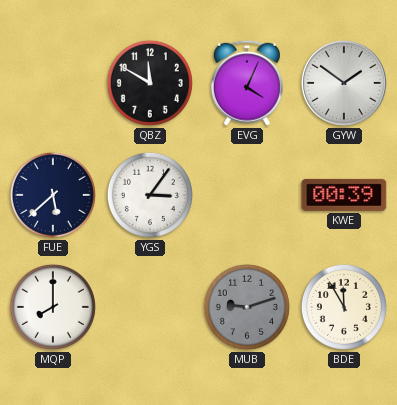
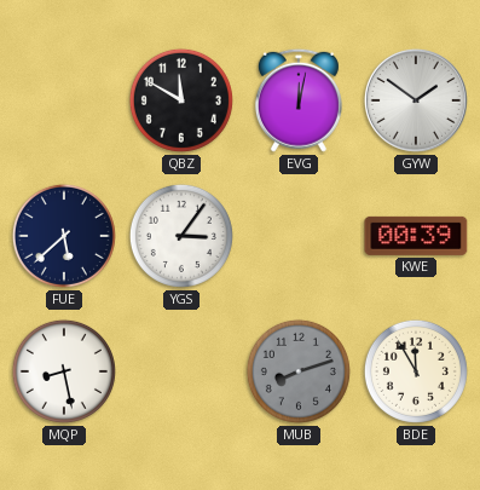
EVG: 4:04 -> 12:02 (299, 100)
MQP: 8:00 -> 8:28 (64, 371)
MUB: 9:12 -> 8:12 (299, 371)
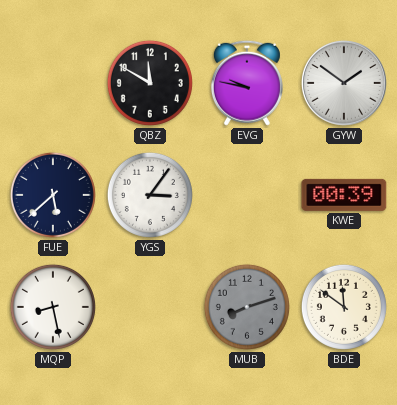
EVG: 12:02 -> 9:47 (247, 83)
BDE: 11:55 -> 11:51 (344, 307)
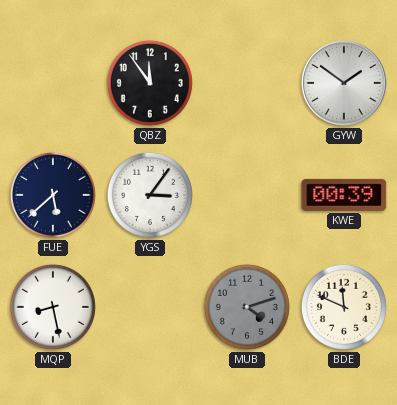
QBZ: 11:50 -> 11:54 (150, 83)
EVG: 9:47 -> none (247, 83)
MUB: 8:12 -> 4:12 (247, 307)
BDE: 11:51 -> 11:49 (344, 307)
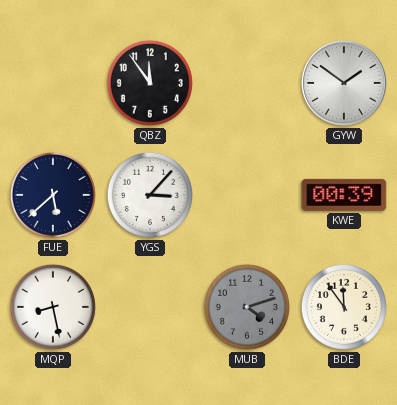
YGS: 3:06 -> 3:07 (150, 195)
BDE: 11:49 -> 11:54 (344, 307)
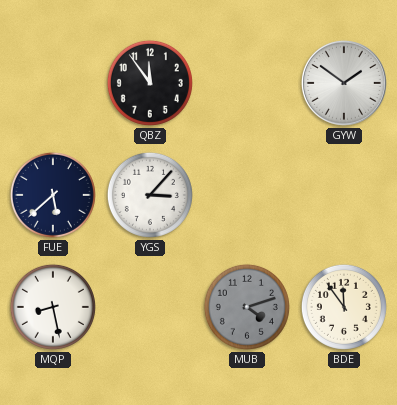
KWE: 00:39 -> none (344, 195)
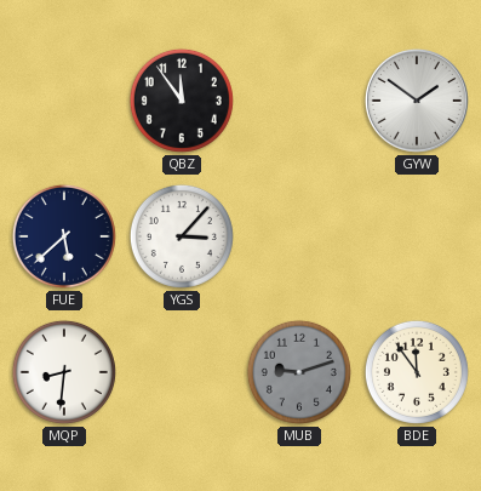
MQP: 8:28 -> 8:31 (64, 372)
MUB: 4:12 -> 9:12 (299, 372)
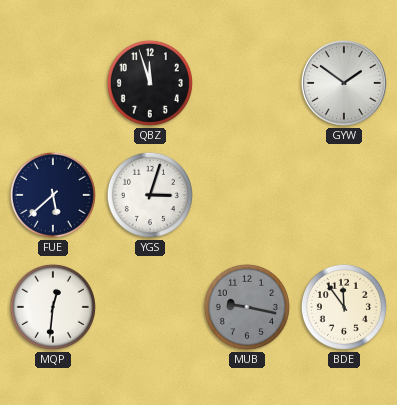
QBZ: 11:54 -> 11:57 (150, 83)
YGS: 3:07 -> 3:03 (150, 195)
MQP: 8:31 -> 12:31 (53, 307)
MUB: 9:12 -> 9:17 (247, 307)
